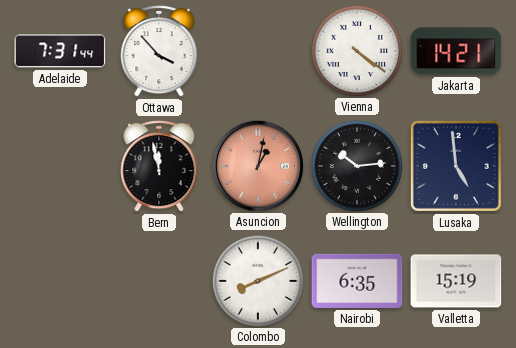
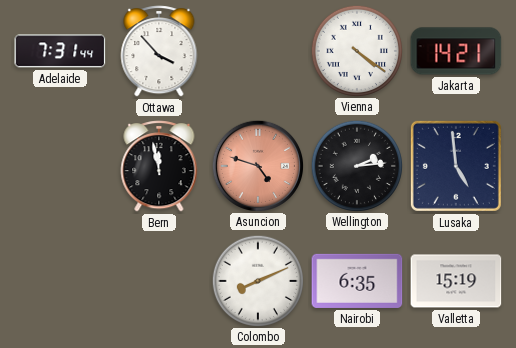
Asuncion: 1:02 -> 4:48 (257, 165)
Wellington: 10:14 -> 2:14 (356, 165)
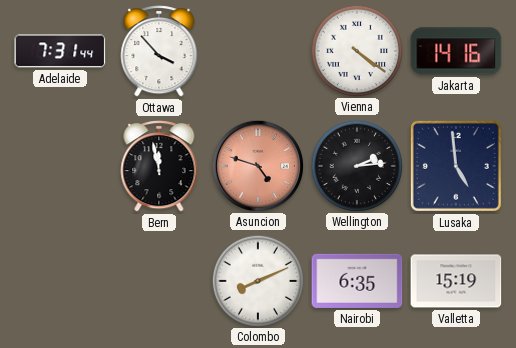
Jakarta: 14:21 -> 14:16 (456, 51)
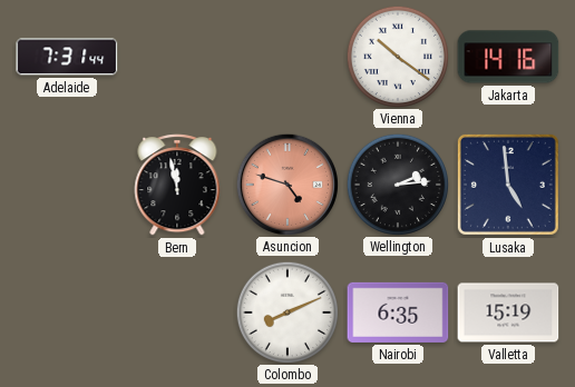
Ottawa: 3:53 -> none (159, 51)
Vienna: 4:21 -> 10:21 (397, 56)
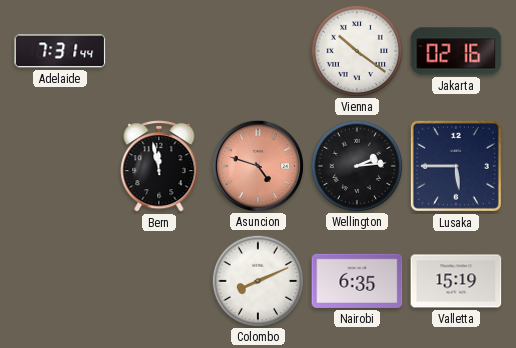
Jakarta: 14:16 -> 02:16 (456, 51)
Lusaka: 4:59 -> 5:45 (456, 166)
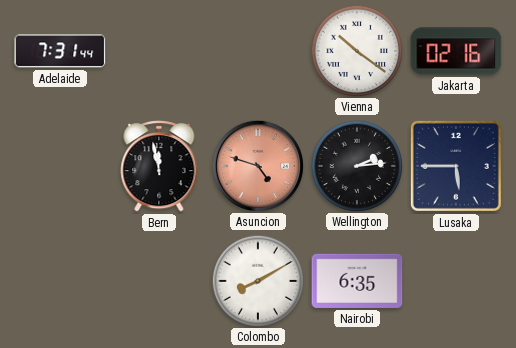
Colombo: 8:11 -> 8:10 (257, 280)
Valletta: 15:19 -> none (456, 281)
